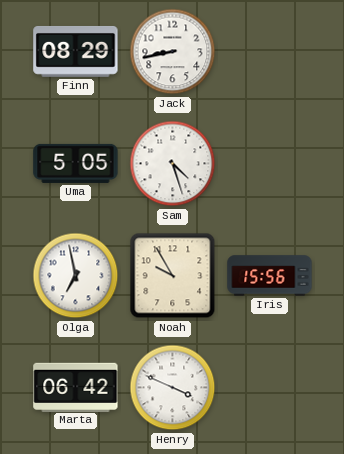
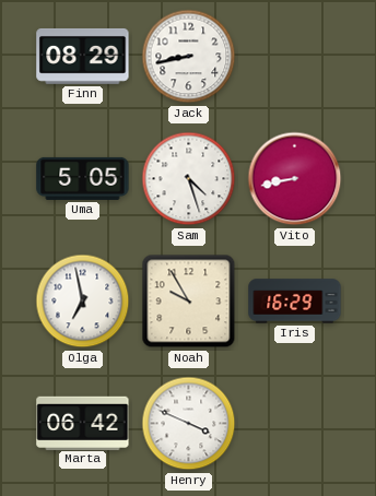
Vito: none -> 8:43 (295, 179)
Iris: 15:56 -> 16:29 (295, 302)
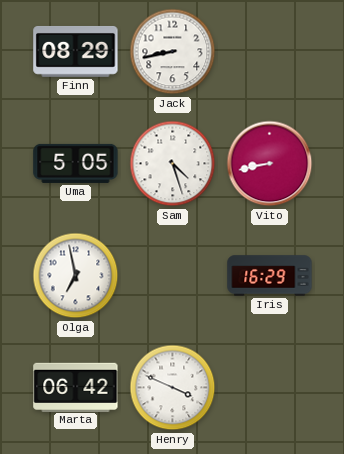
Noah: 9:55 -> none (189, 302)
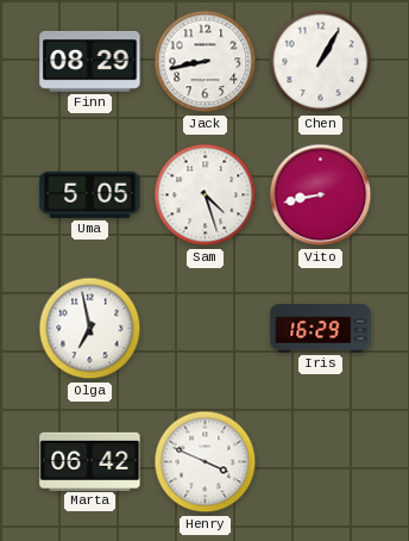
Chen: none -> 1:05 (321, 62)
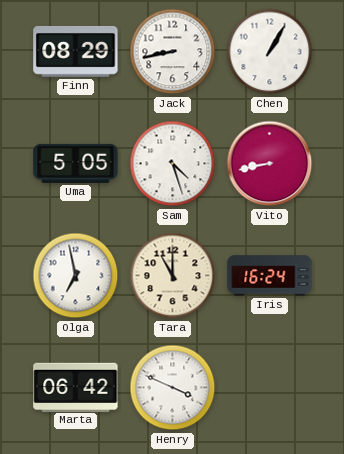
Tara: none -> 11:00 (173, 276)
Iris: 16:29 -> 16:24 (270, 276)
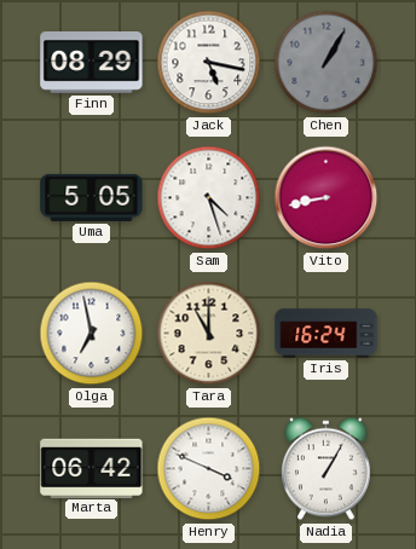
Jack: 8:43 -> 5:17 (209, 63)
Chen dial: white -> grey (327, 63)
Nadia: none -> 1:05 (327, 469)
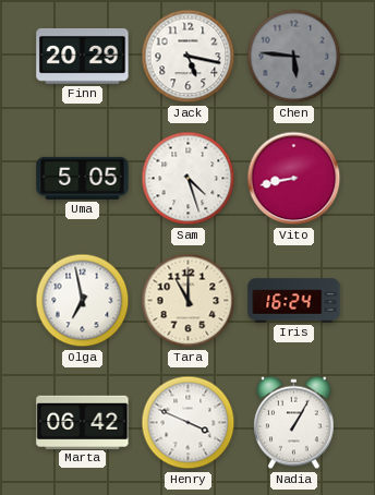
Finn: 08:29 -> 20:29 (83, 56)
Chen: 1:05 -> 5:46 (294, 57)
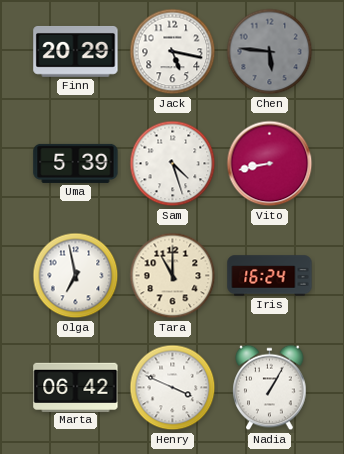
Uma: 5:05 -> 5:39 (76, 163)
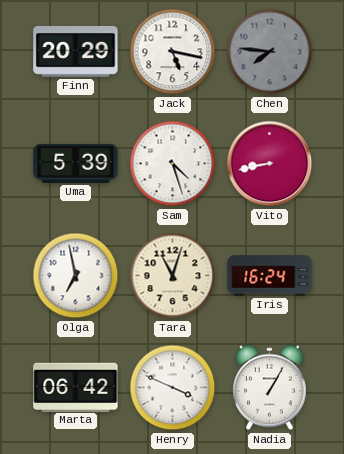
Chen: 5:46 -> 7:46 (270, 52)
Tara: 11:00 -> 11:03 (173, 276)
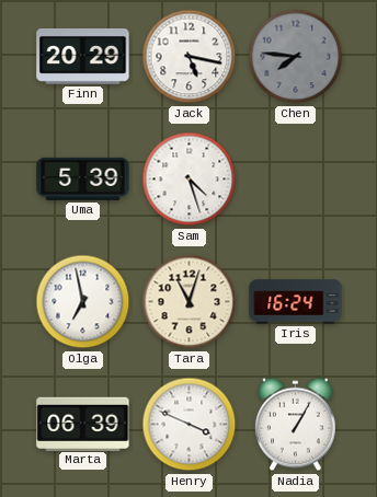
Vito: 8:43 -> none (270, 164)
Marta: 06:42 -> 06:39 (83, 424)
